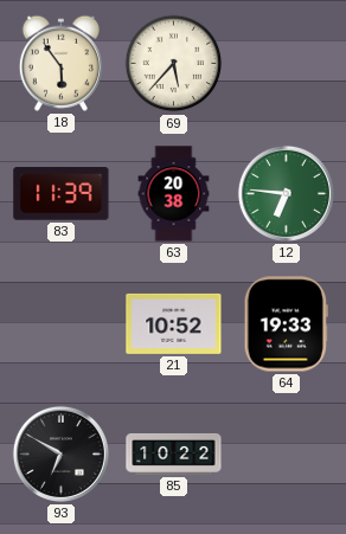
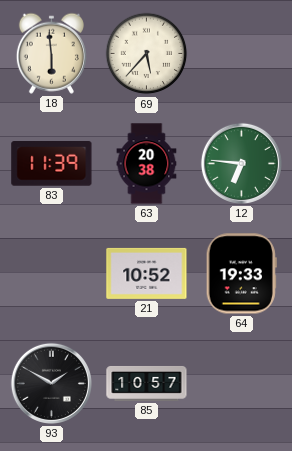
18: 5:54 -> 5:59 (51, 53)
93: 6:50 -> 1:50 (51, 383)
85: 10:22 -> 10:57 (147, 383)
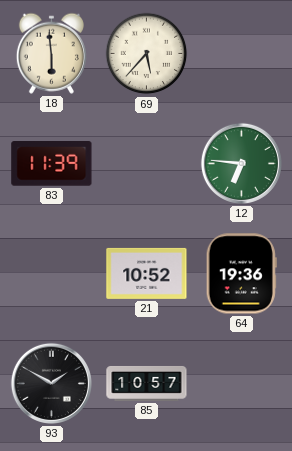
63: 20:38 -> none (147, 164)
64: 19:33 -> 19:36 (241, 274)
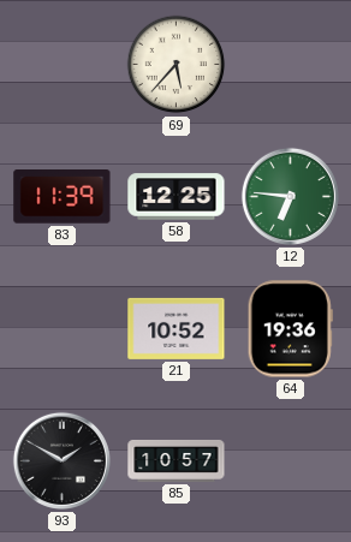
18: 5:59 -> none (51, 53)
58: none -> 12:25 (177, 197)
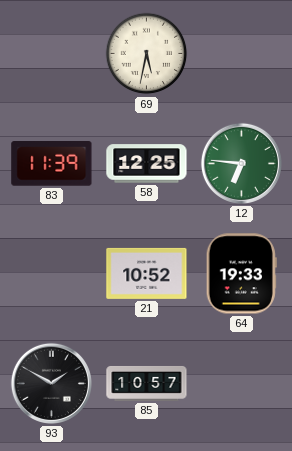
69: 5:37 -> 5:32 (147, 54)
64: 19:36 -> 19:33 (241, 274)
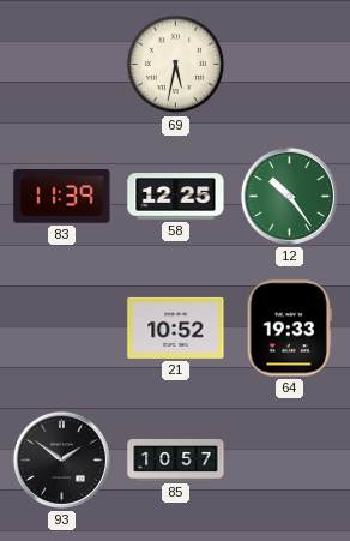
12: 6:46 -> 10:24 (289, 196)
93: 1:50 -> 1:51 (61, 459)
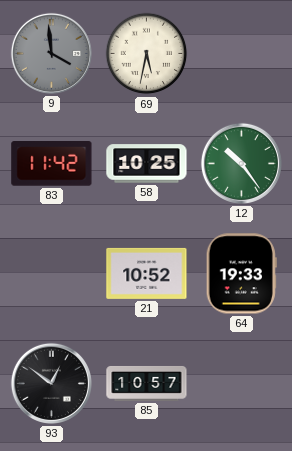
9: none -> 3:59 (51, 53)
83: 11:39 -> 11:42 (52, 164)
58: 12:25 -> 10:25 (147, 164)
93: 1:51 -> 12:51 (51, 383)
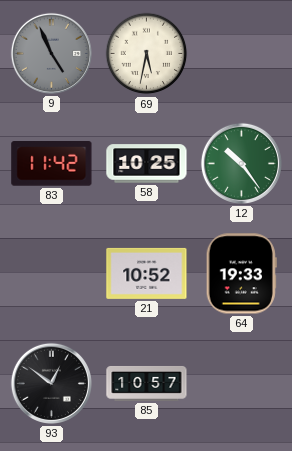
9: 3:59 -> 4:56 (51, 53)
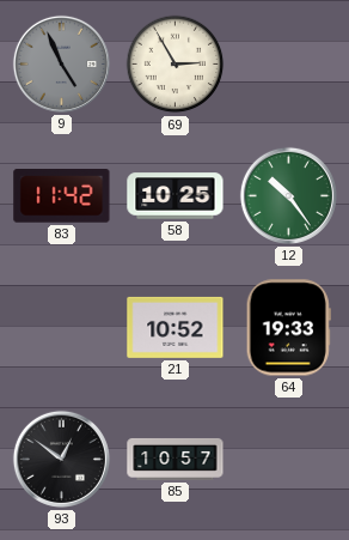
69: 5:32 -> 2:55 (176, 65)
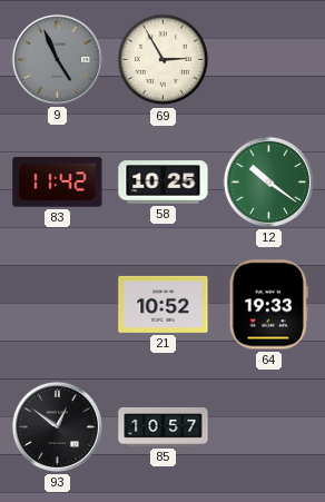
12: 10:24 -> 10:21 (268, 181)
